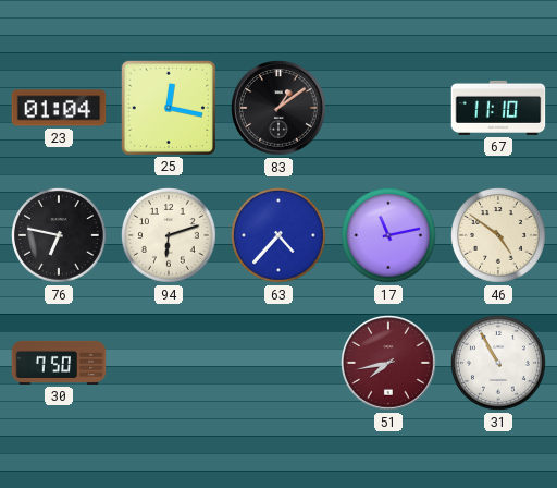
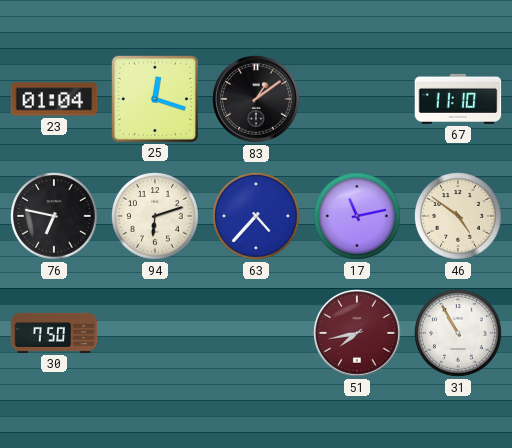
25: 12:17 -> 12:18 (154, 98)
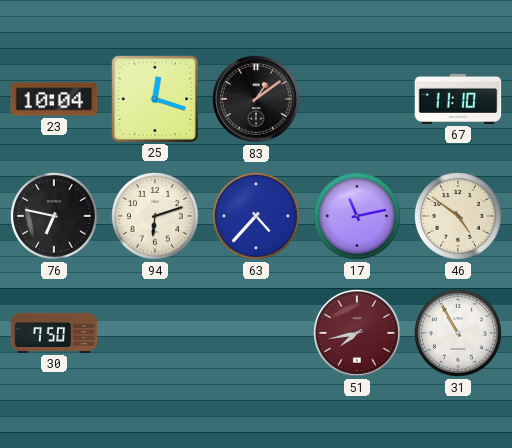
23: 01:04 -> 10:04 (54, 99)
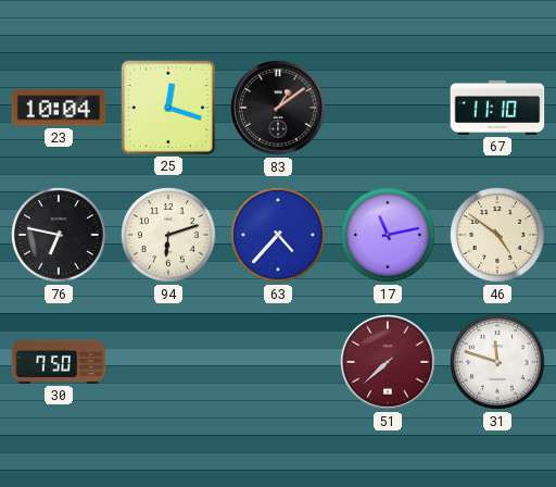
51: 7:43 -> 7:38 (388, 362)
31: 10:55 -> 11:48 (498, 363)
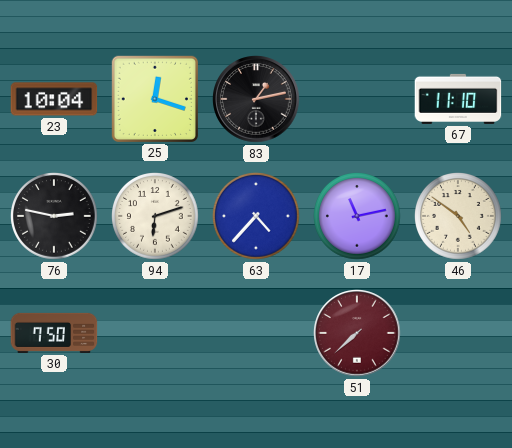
83: 1:09 -> 1:13 (256, 99)
76: 6:47 -> 2:47 (55, 217)
31: 11:48 -> none (498, 363)
